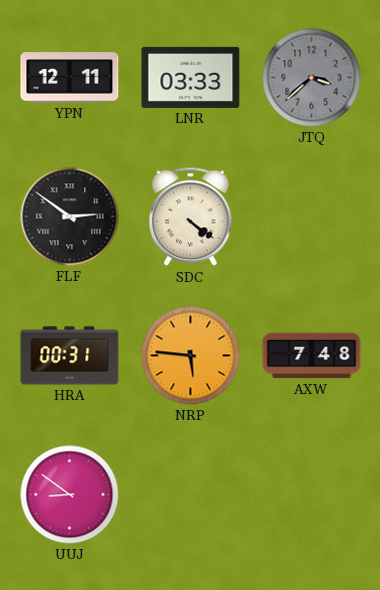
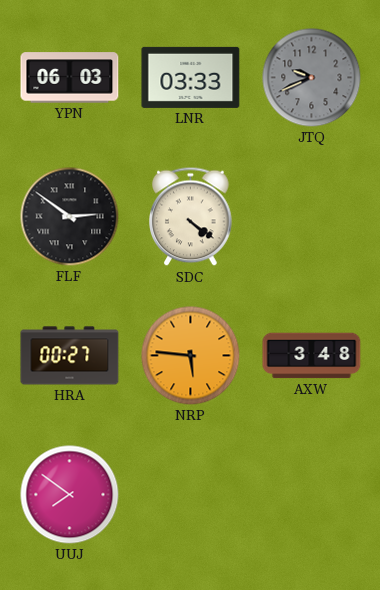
YPN: 12:11 -> 06:03 (70, 78)
JTQ: 3:38 -> 9:41 (312, 78)
HRA: 00:31 -> 00:27 (70, 356)
AXW: 7:48 -> 3:48 (312, 356)
UUJ: 8:51 -> 7:51 (70, 495)
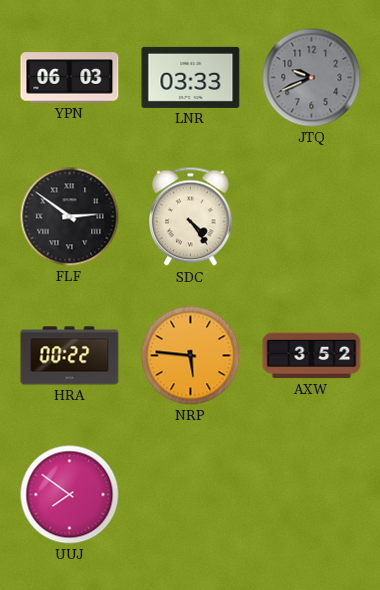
SDC: 4:21 -> 4:24 (191, 217)
HRA: 00:27 -> 00:22 (70, 356)
AXW: 3:48 -> 3:52 (312, 356)
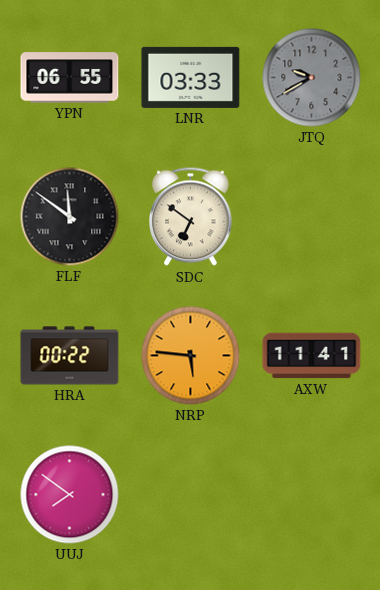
YPN: 06:03 -> 06:55 (70, 78)
JTQ: 9:41 -> 9:40 (312, 78)
FLF: 2:51 -> 11:51 (70, 217)
SDC: 4:24 -> 6:51 (191, 217)
AXW: 3:52 -> 11:41 (312, 356)
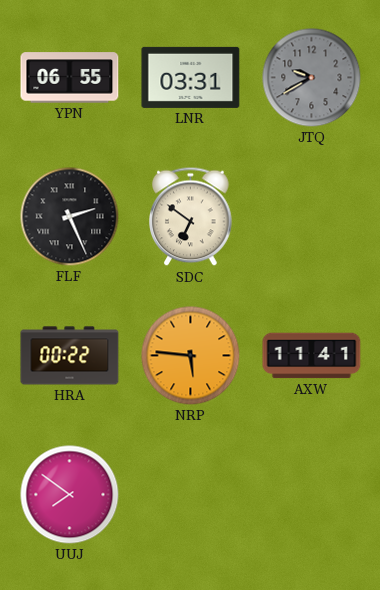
LNR: 03:33 -> 03:31 (191, 77)
FLF: 11:51 -> 2:26 (70, 217)
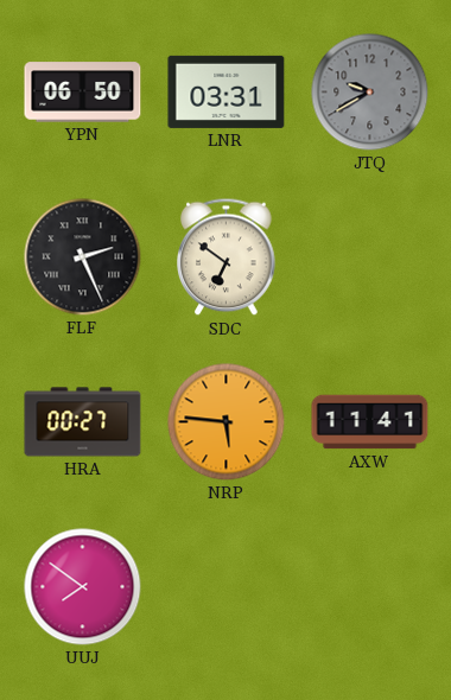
YPN: 06:55 -> 06:50 (83, 93)
HRA: 00:22 -> 00:27 (83, 422)
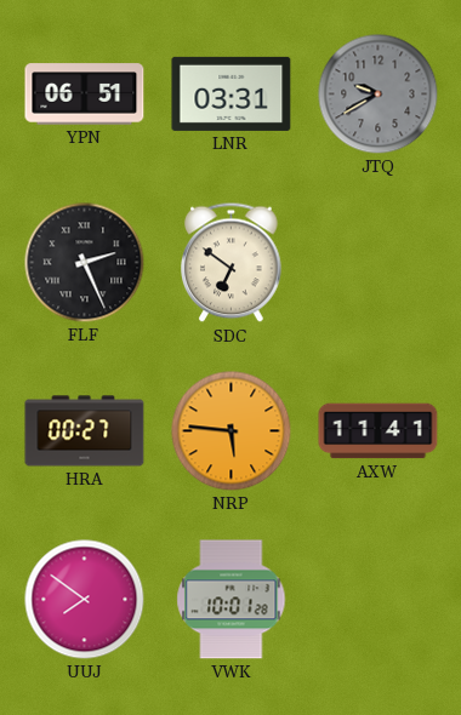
YPN: 06:50 -> 06:51 (85, 95)
VWK: none -> 10:01 (232, 600)
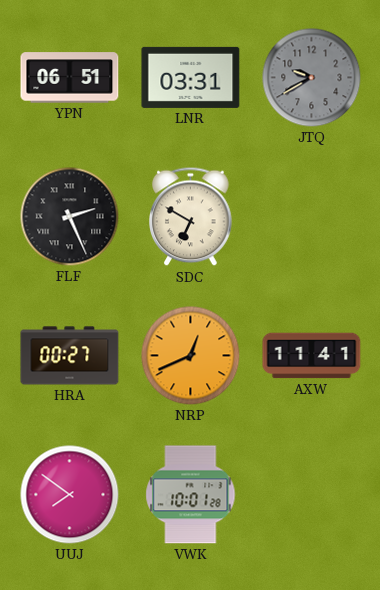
SDC: 6:51 -> 6:50 (191, 217)
NRP: 5:46 -> 12:41 (191, 356)
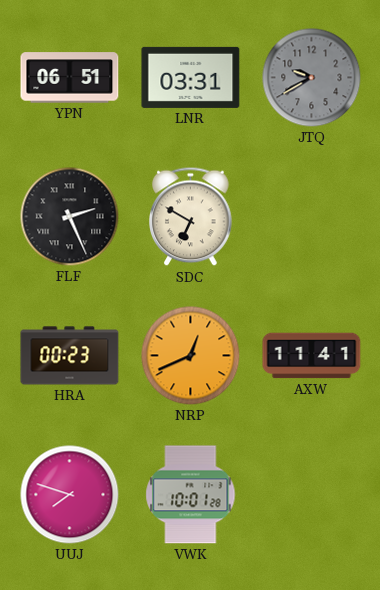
HRA: 00:27 -> 00:23 (70, 356)
UUJ: 7:51 -> 7:48 (70, 495)
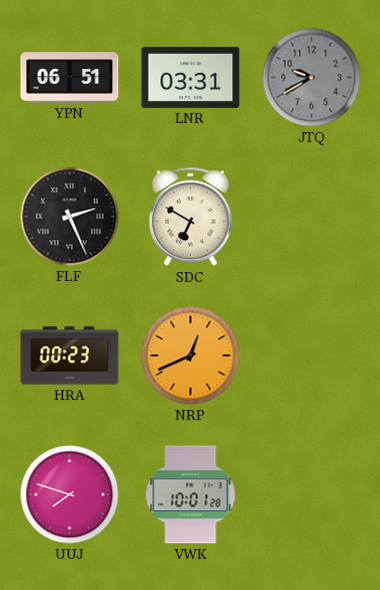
AXW: 11:41 -> none (312, 356)
